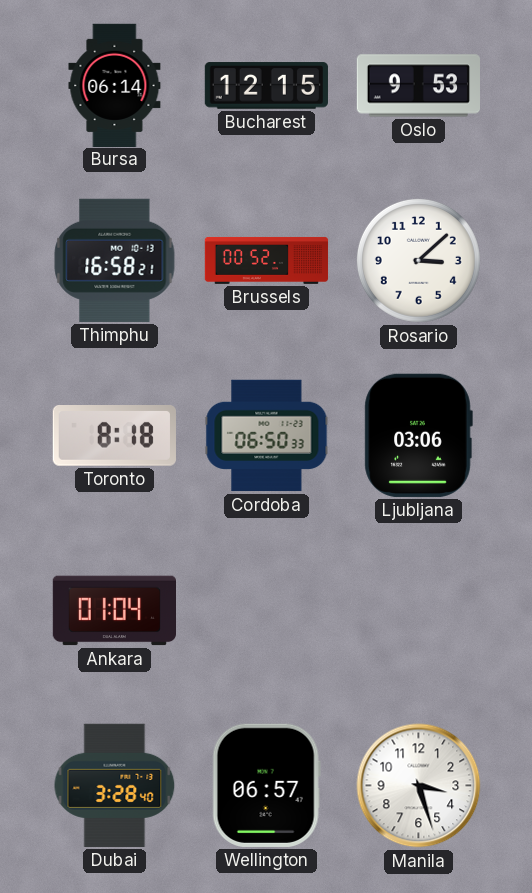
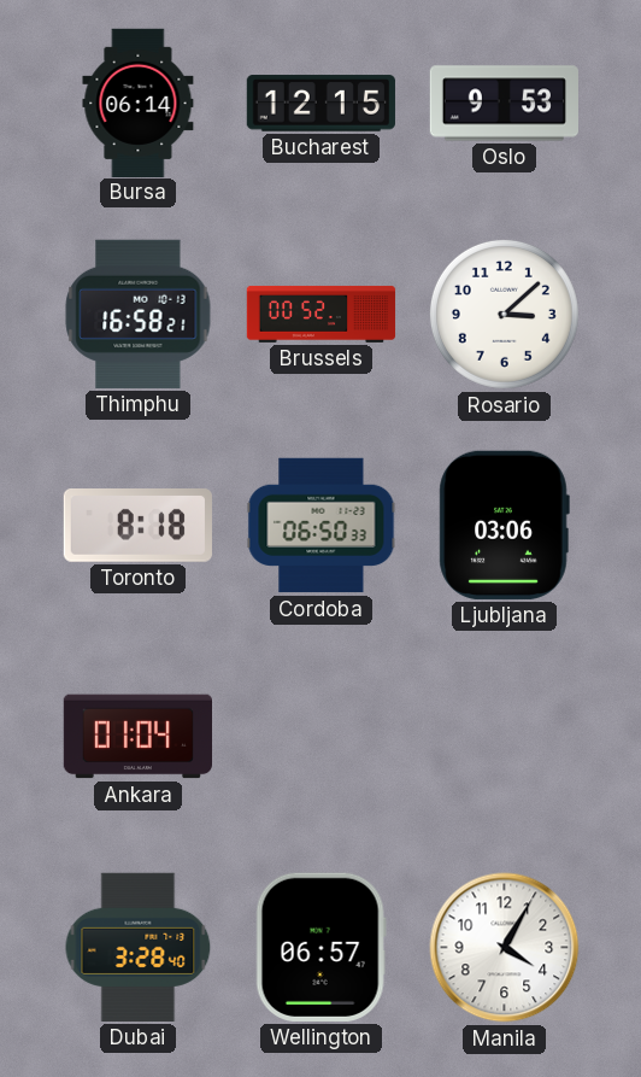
Manila: 3:27 -> 4:05 (505, 948)
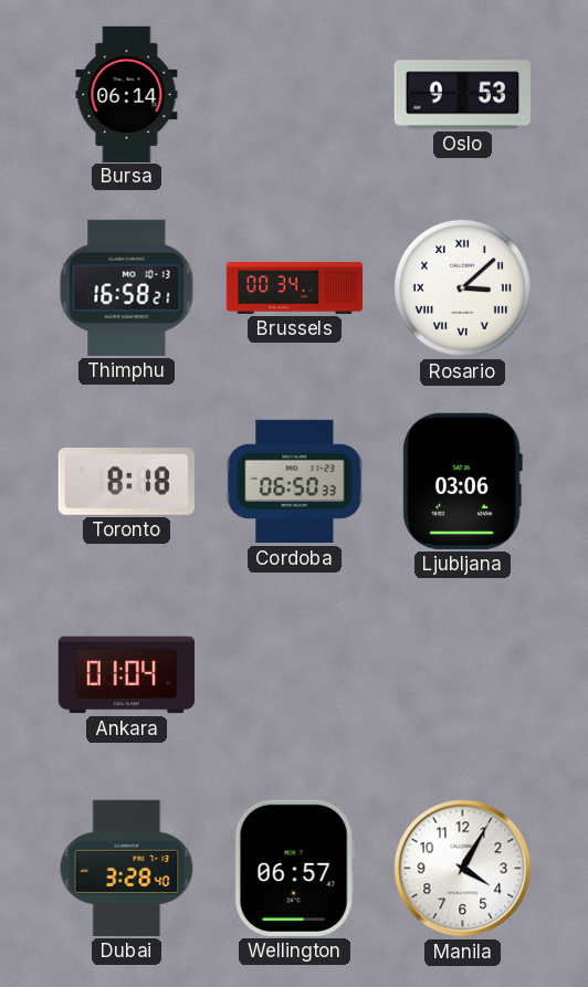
Bucharest: 12:15 -> none (320, 104)
Brussels: 00:52 -> 00:34 (295, 287)
Rosario numerals: Arabic -> Roman (462, 287)
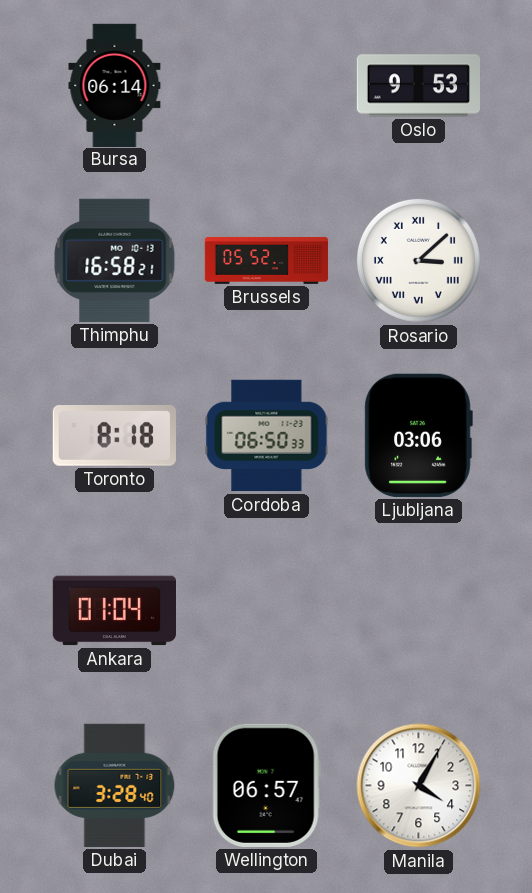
Brussels: 00:34 -> 05:52 (267, 260)
